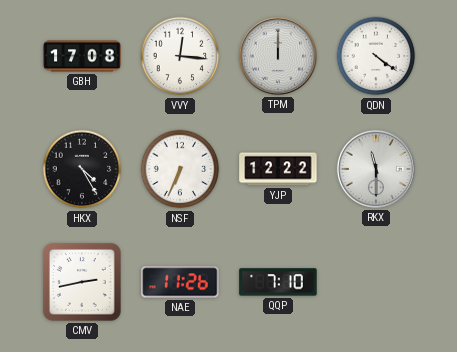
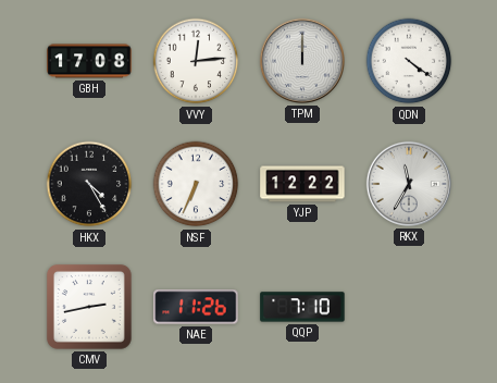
VVY: 12:16 -> 12:14 (196, 61)
RKX: 11:30 -> 11:35 (409, 184)
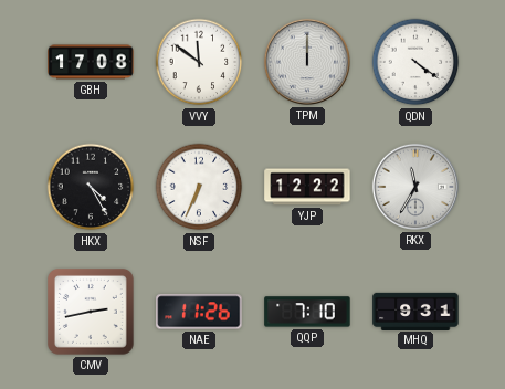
VVY: 12:14 -> 11:51 (199, 62)
MHQ: none -> 9:31 (415, 311)
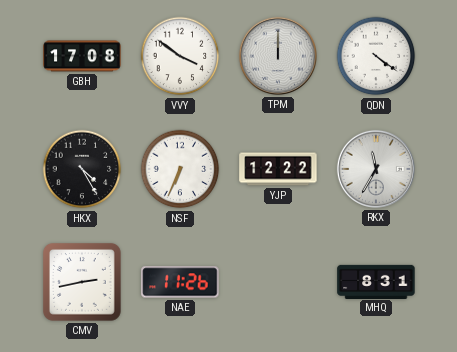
VVY: 11:51 -> 3:51 (180, 56)
QQP: 7:10 -> none (307, 312)
MHQ: 9:31 -> 8:31 (376, 281)
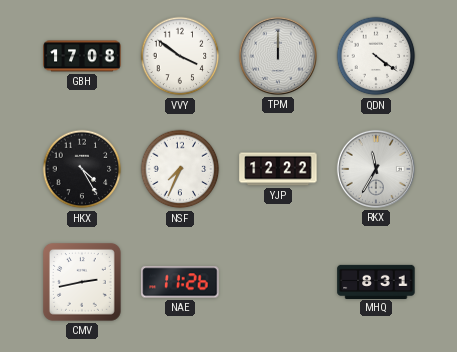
NSF: 6:34 -> 7:34 (180, 169)
